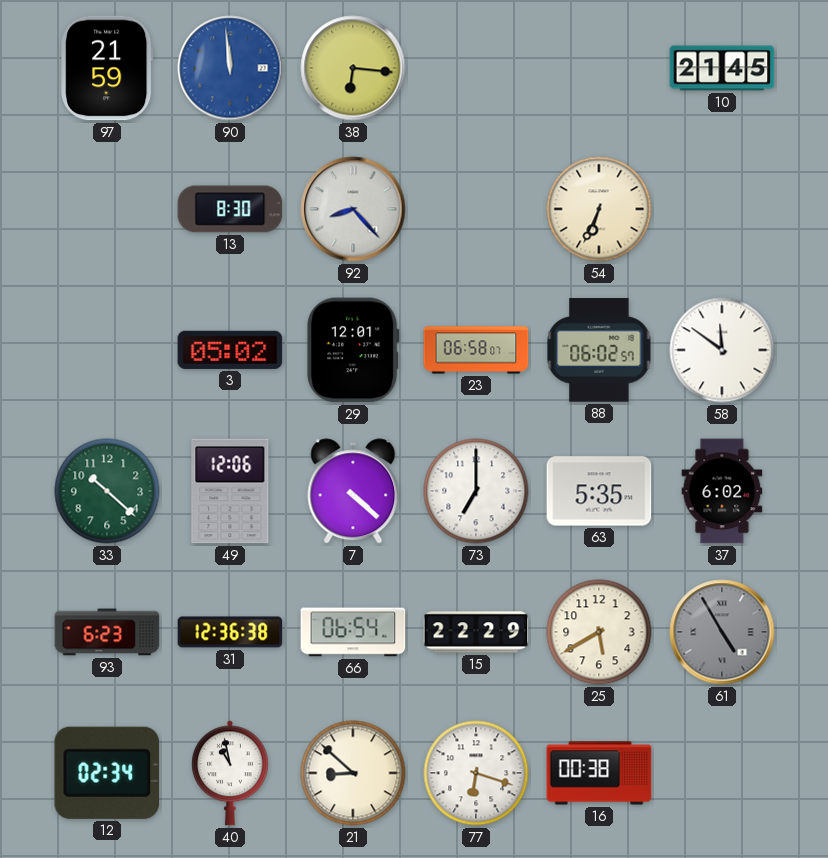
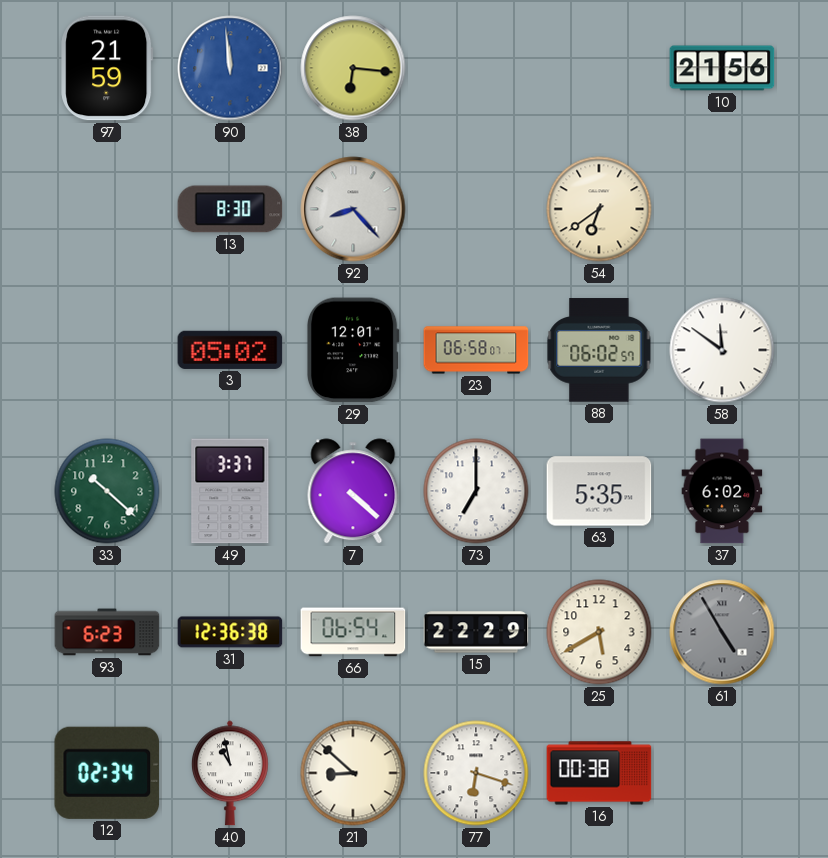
10: 21:45 -> 21:56 (722, 68)
54: 6:34 -> 6:39 (599, 209)
49: 12:06 -> 3:37 (230, 491)
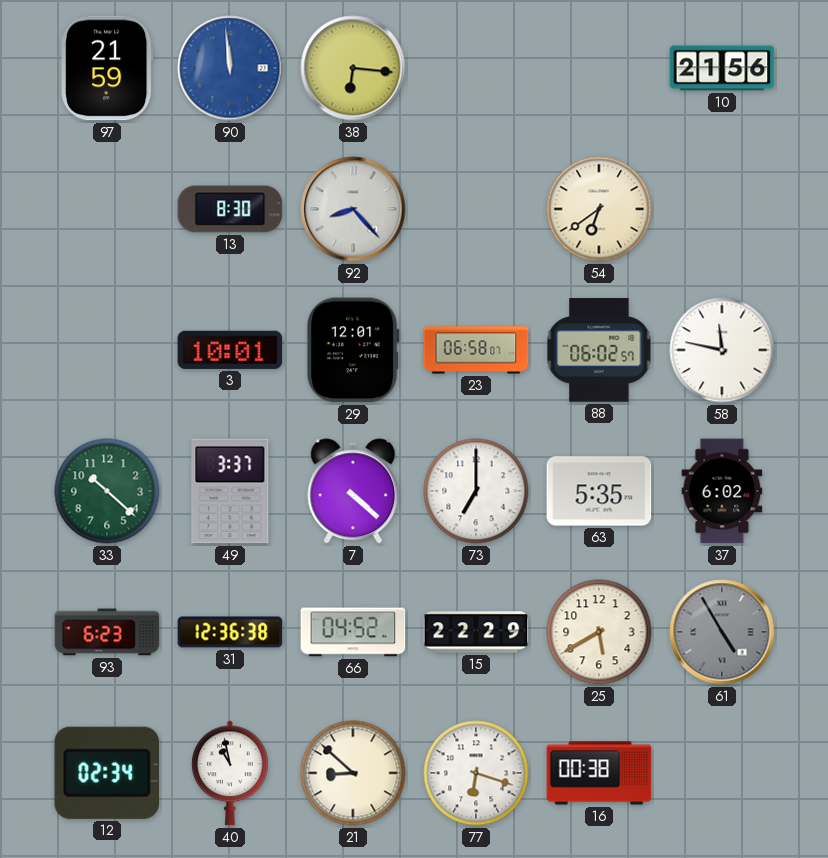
3: 05:02 -> 10:01 (230, 350)
58: 11:51 -> 11:47 (722, 350)
66: 06:54 -> 04:52 (353, 632)
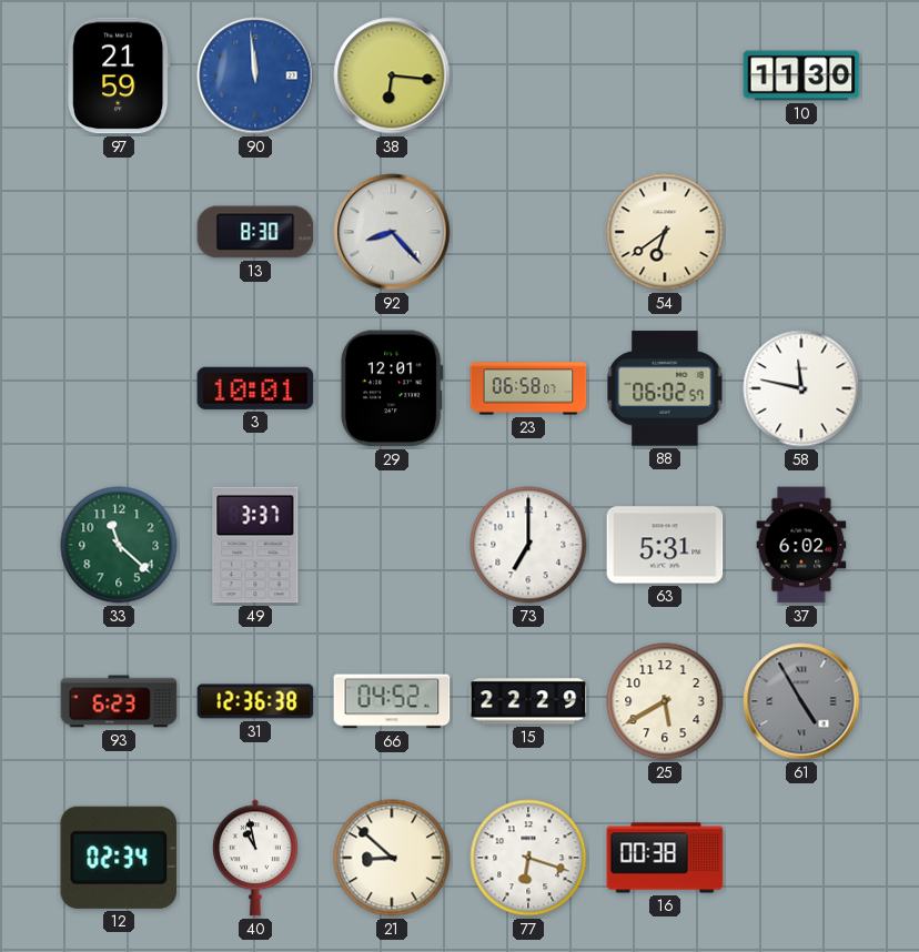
10: 21:56 -> 11:30 (801, 75)
33: 10:22 -> 11:22 (119, 545)
7: 4:22 -> none (353, 491)
63: 5:35 -> 5:31 (665, 545)
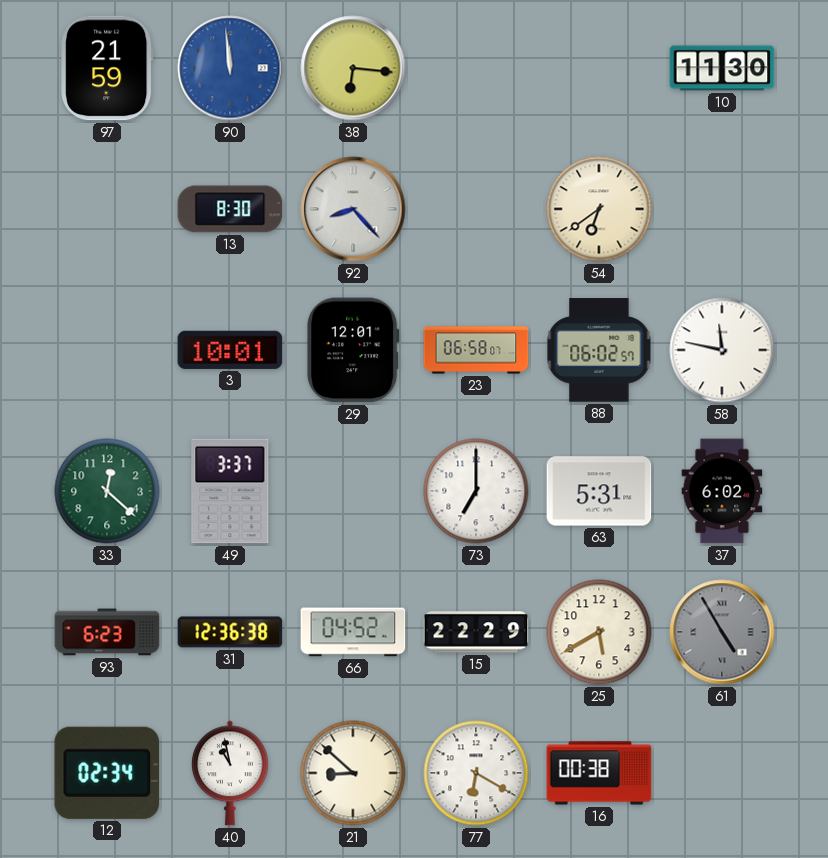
33: 11:22 -> 12:22 (107, 491)
77: 6:18 -> 6:20 (476, 773)
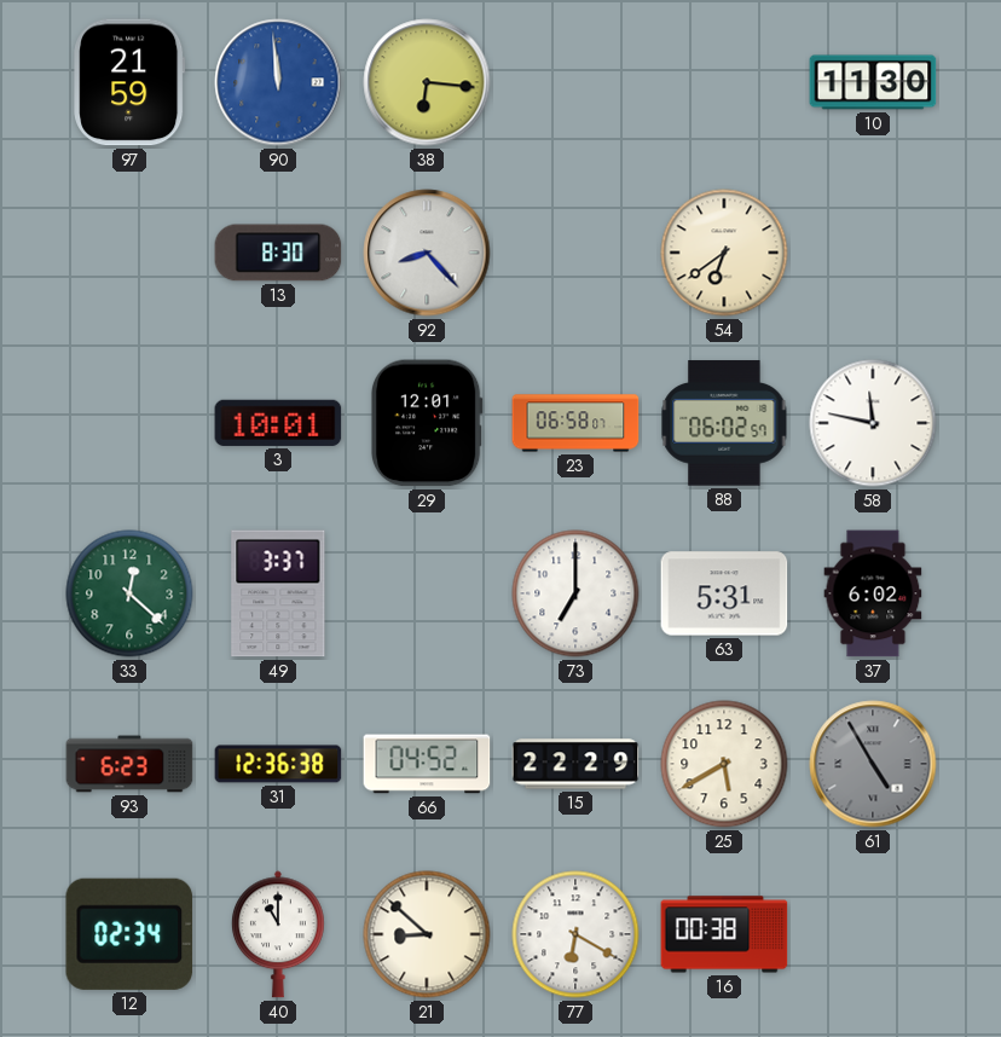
40: 10:58 -> 11:00 (279, 934)
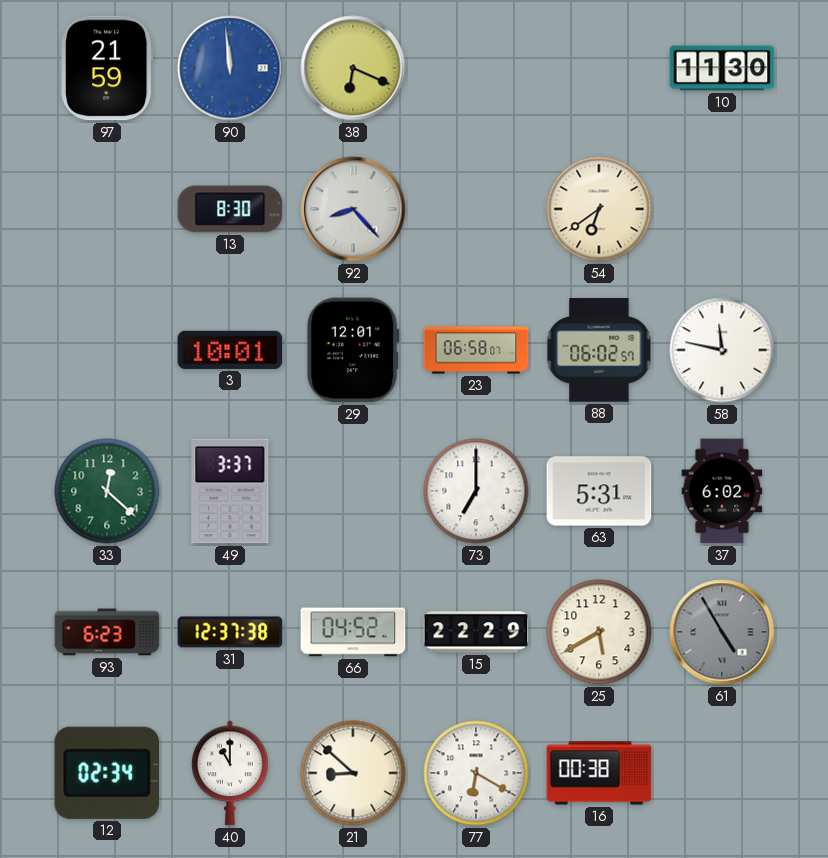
38: 6:16 -> 6:19 (353, 68)
31: 12:36 -> 12:37 (230, 632)
